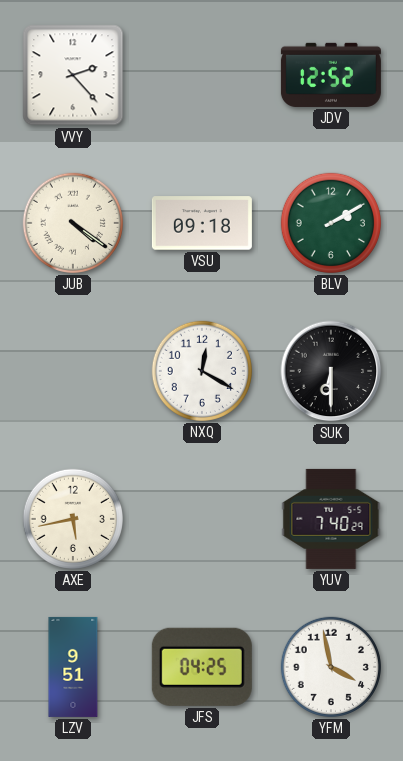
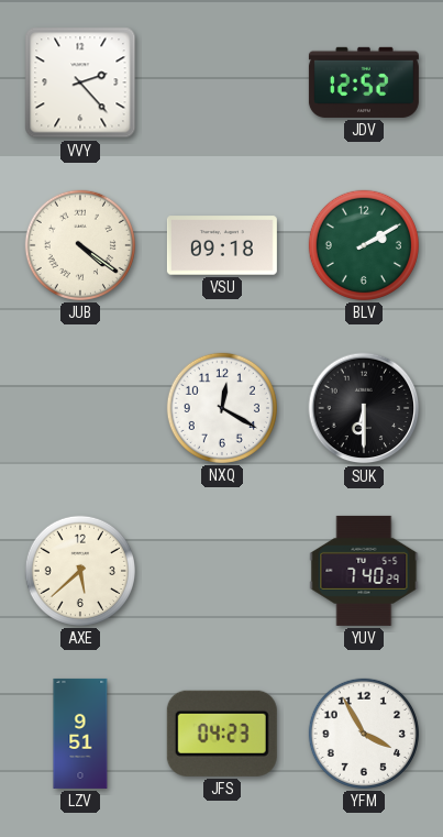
AXE: 5:43 -> 5:38 (80, 571)
JFS: 04:25 -> 04:23 (222, 734)
YFM: 3:58 -> 3:55 (364, 734)
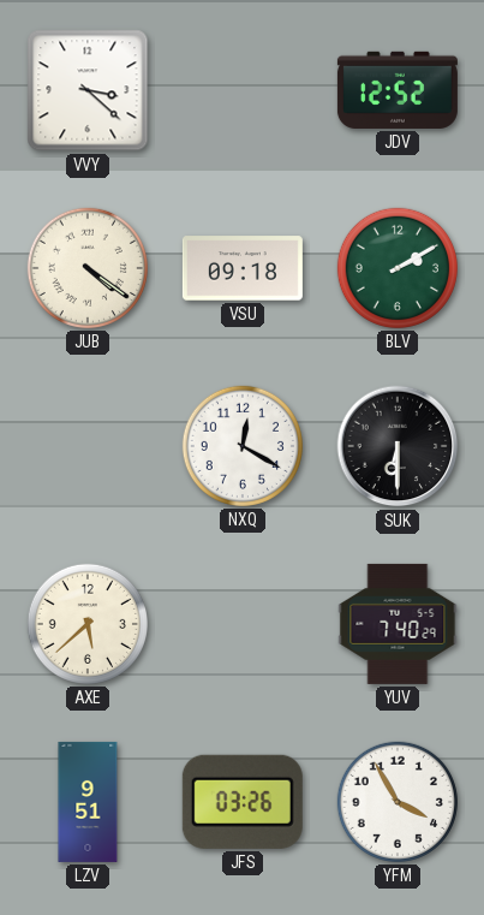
VVY: 2:23 -> 3:22 (88, 90)
JFS: 04:23 -> 03:26 (243, 802)
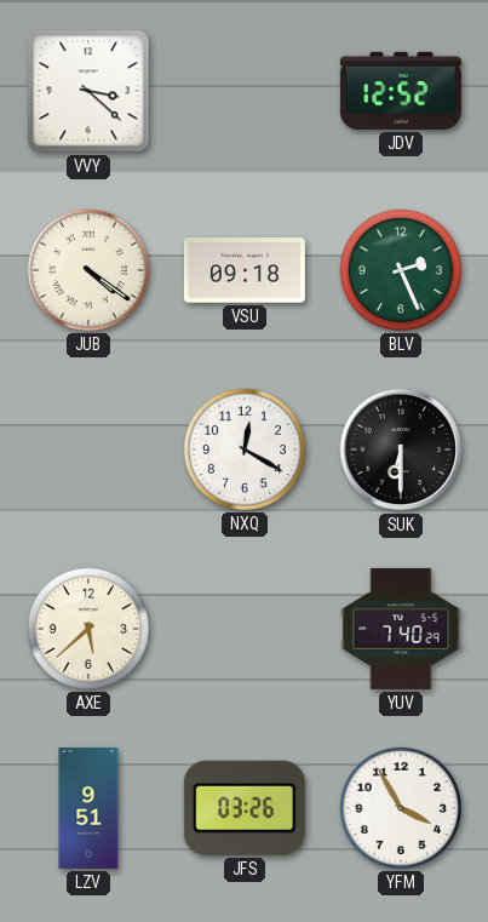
BLV: 2:10 -> 2:26 (401, 270)
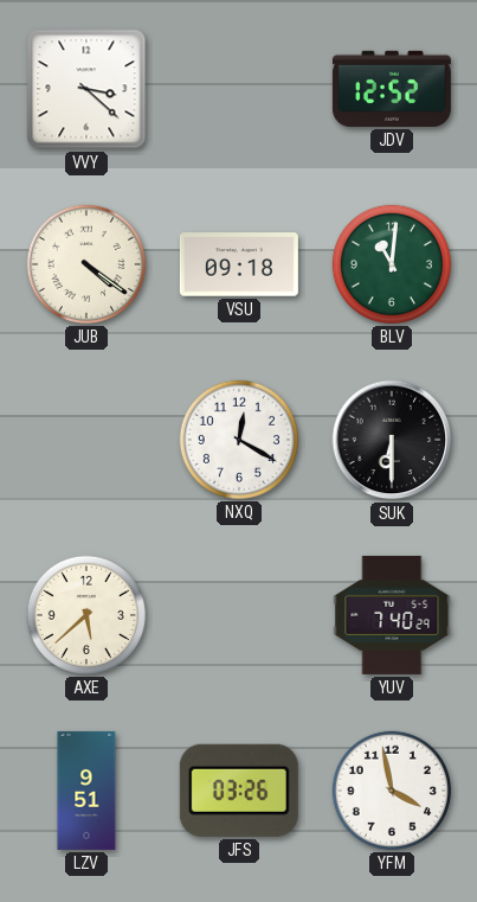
BLV: 2:26 -> 11:01 (392, 264)
YFM: 3:55 -> 3:58 (392, 791)
